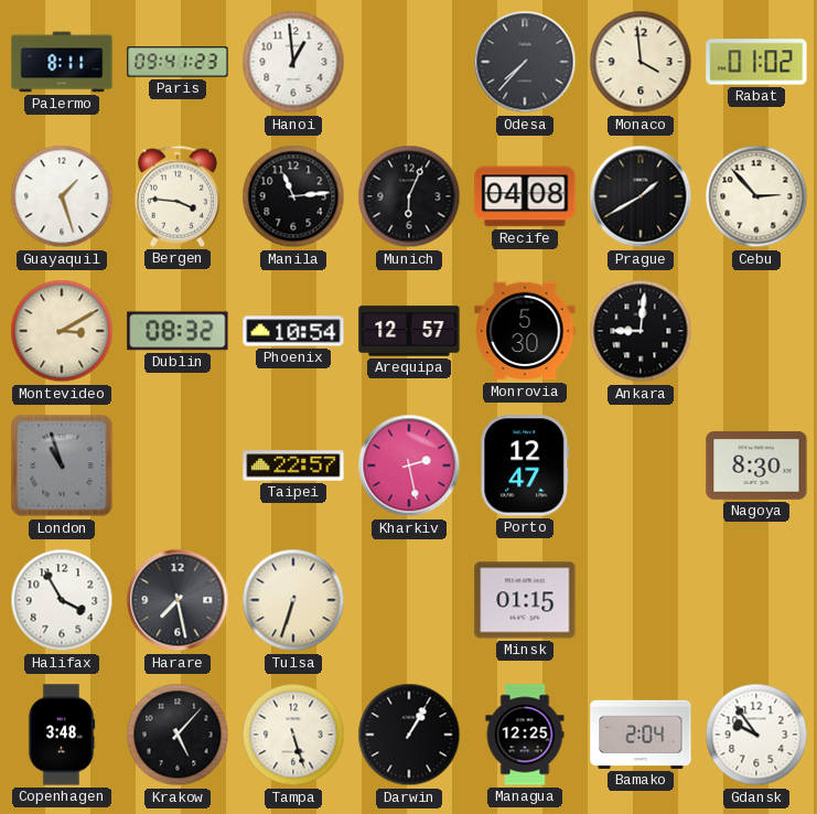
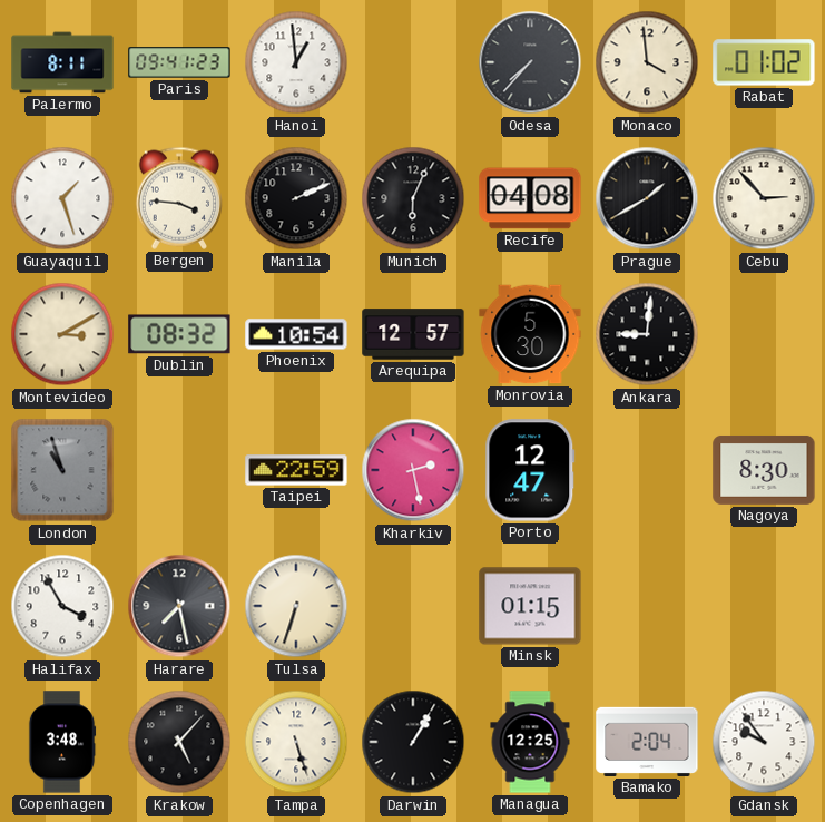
Manila: 11:14 -> 2:11 (296, 198)
Taipei: 22:57 -> 22:59 (296, 470)
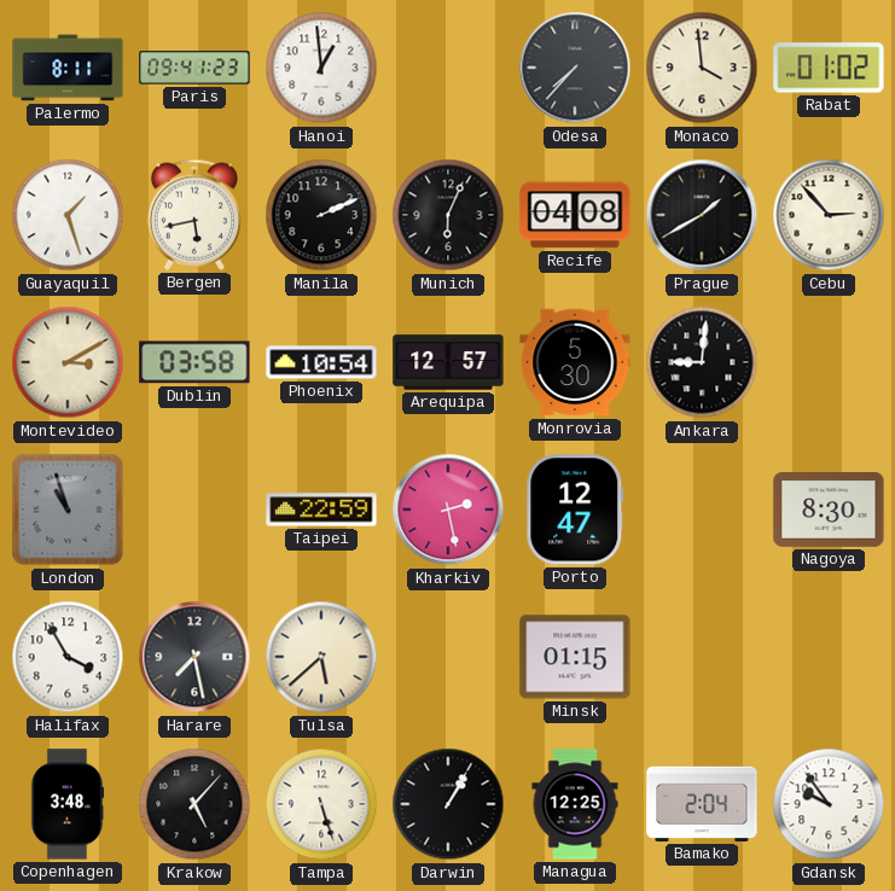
Bergen: 3:46 -> 5:43 (193, 215)
Dublin: 08:32 -> 03:58 (194, 362)
Tulsa: 6:33 -> 5:38 (321, 657)
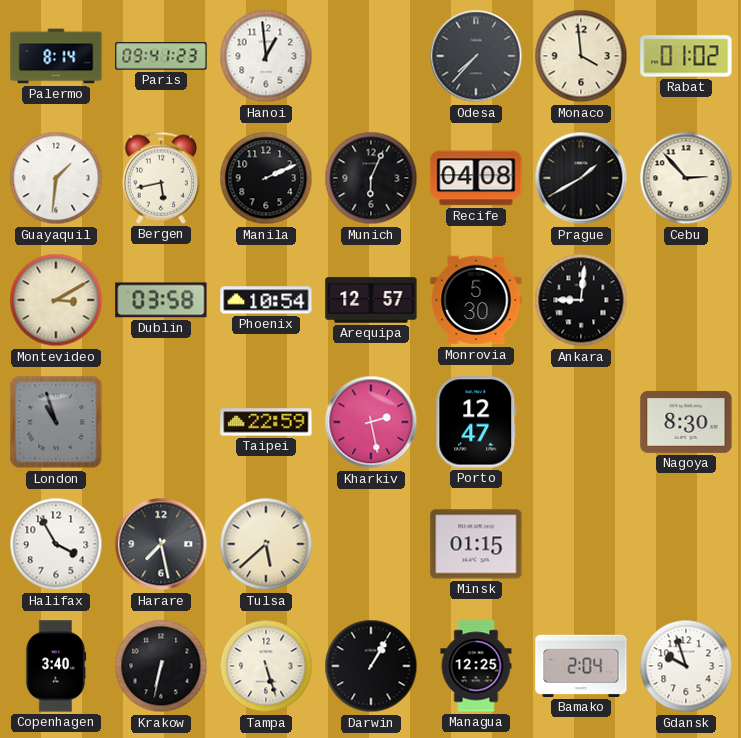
Palermo: 8:11 -> 8:14 (56, 56)
Guayaquil: 1:27 -> 1:31 (56, 178)
Copenhagen: 3:48 -> 3:40 (56, 666)
Krakow: 5:07 -> 6:32 (161, 666)
Gdansk: 9:54 -> 9:57 (686, 666)
